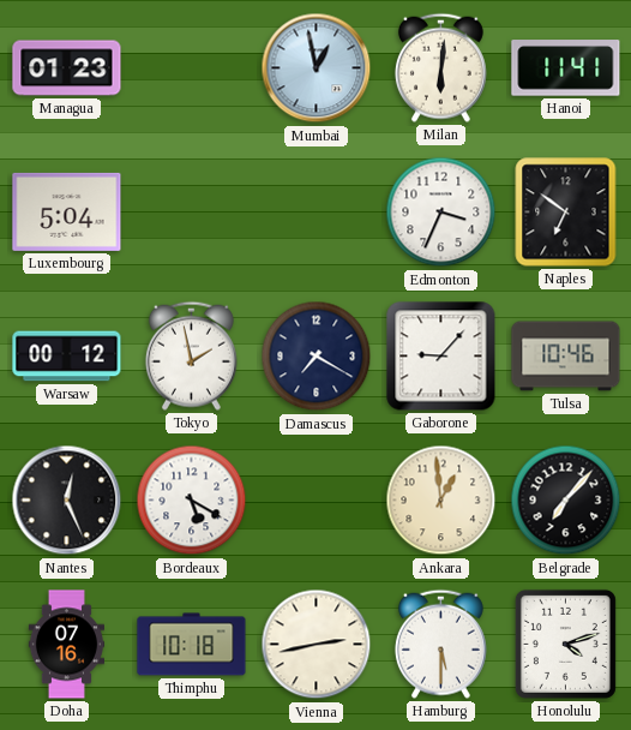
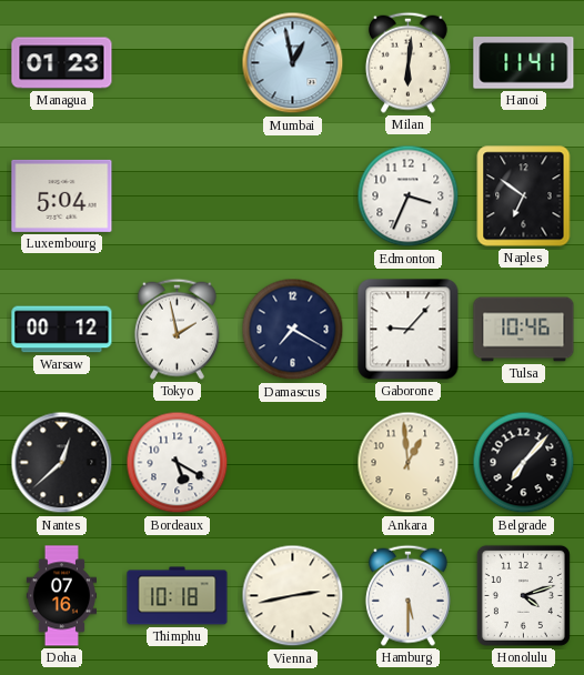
Nantes: 12:26 -> 12:38 (62, 463)
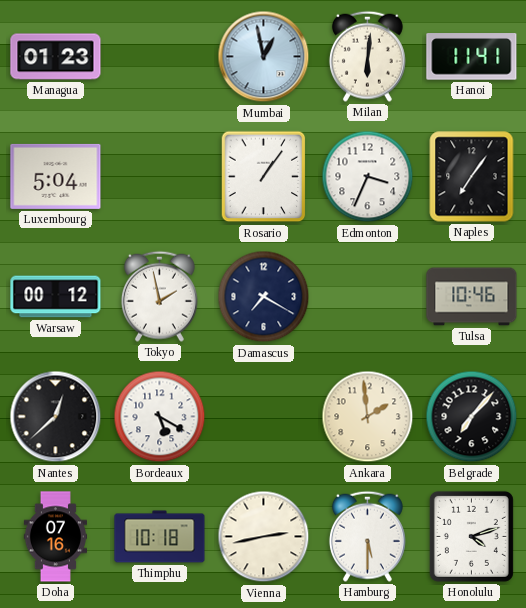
Rosario: none -> 1:06 (264, 177)
Naples: 6:51 -> 7:06 (472, 177)
Gaborone: 9:07 -> none (409, 330)
Ankara: 12:59 -> 1:59 (368, 417)
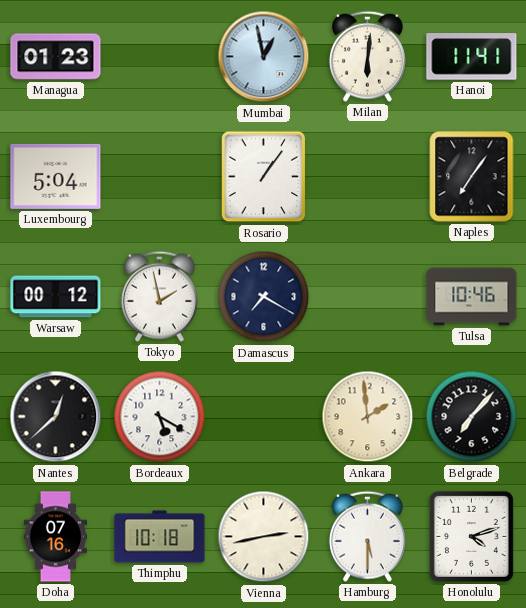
Edmonton: 3:34 -> none (368, 177)
